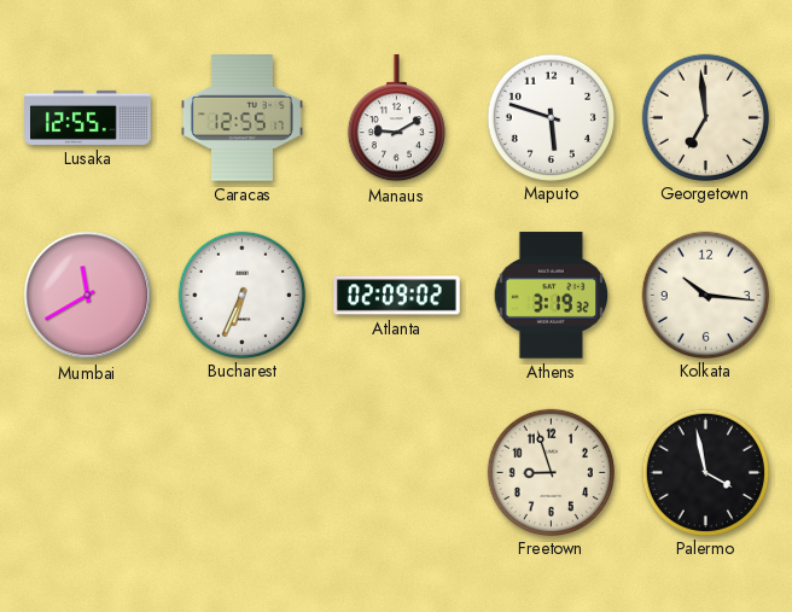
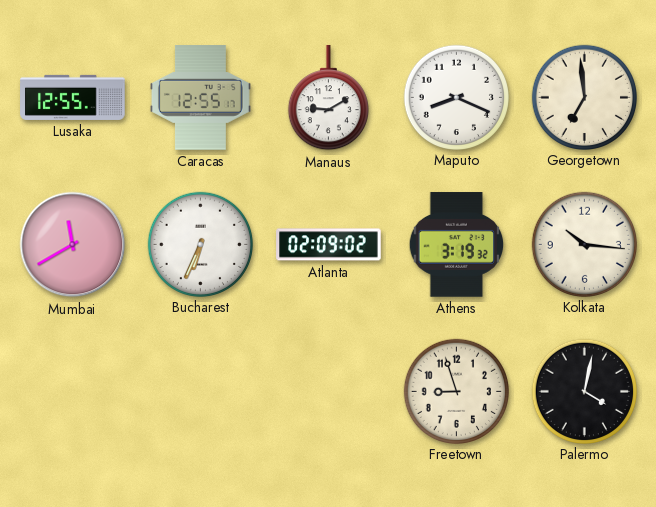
Maputo: 5:48 -> 8:19 (456, 97)
Palermo: 3:58 -> 4:02 (584, 391)
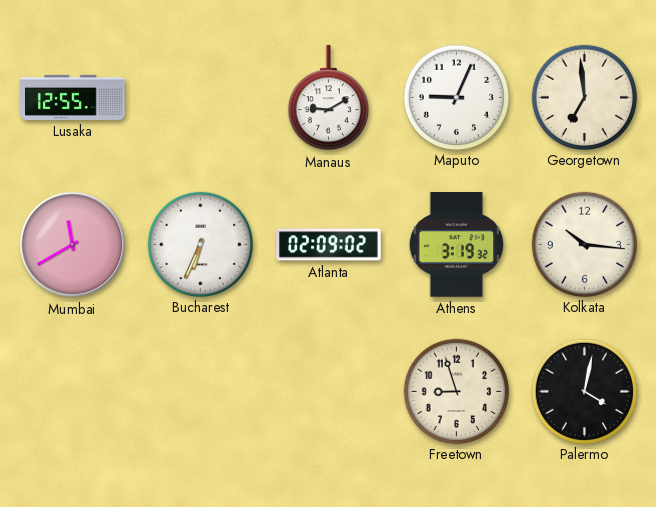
Caracas: 12:55 -> none (200, 98)
Maputo: 8:19 -> 9:04 (456, 97)
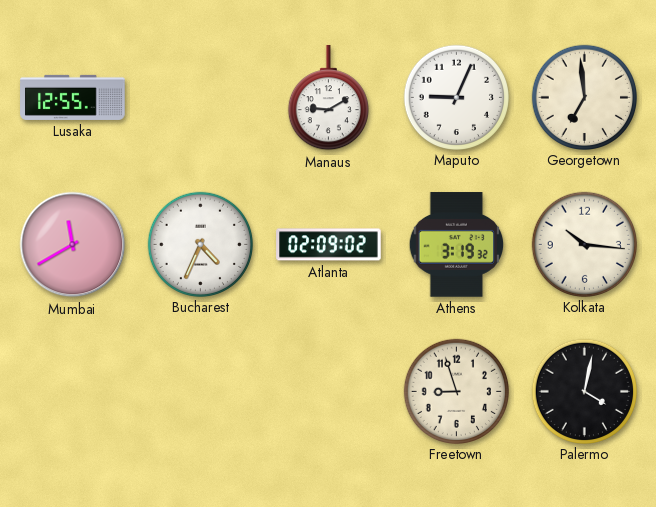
Bucharest: 6:34 -> 4:34 (200, 244)
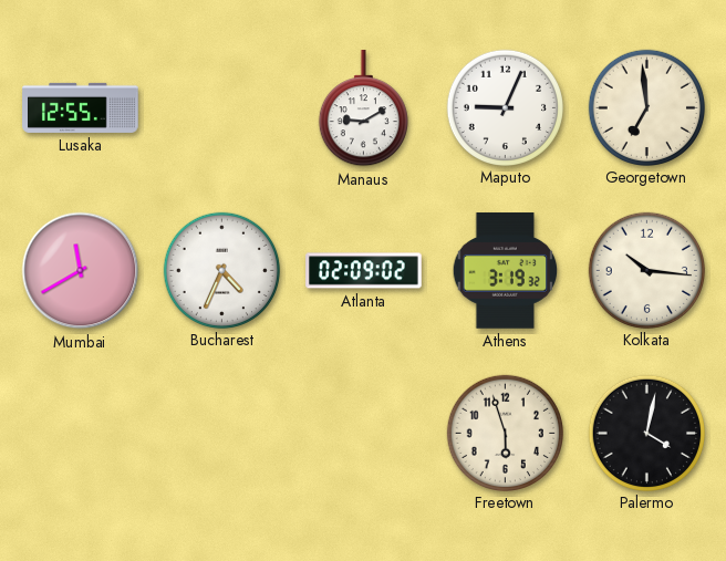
Freetown: 8:57 -> 5:57 (505, 433)
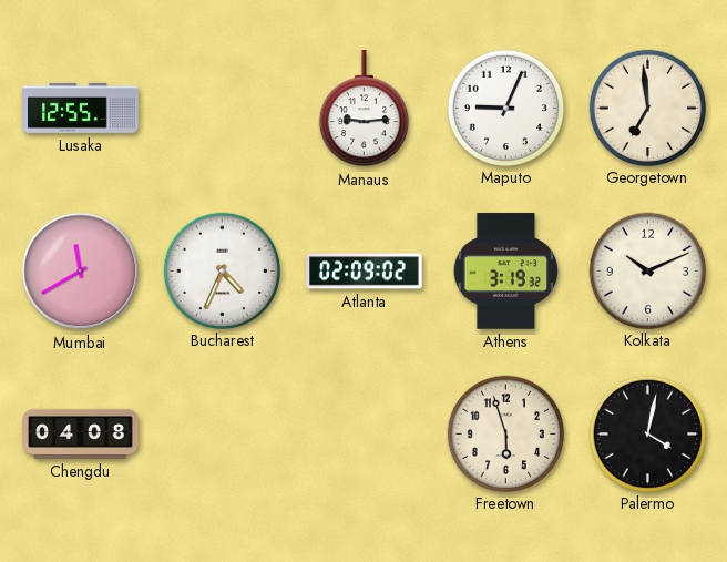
Manaus: 9:10 -> 9:14 (363, 109)
Kolkata: 10:16 -> 10:11 (647, 270)
Chengdu: none -> 04:08 (81, 433)
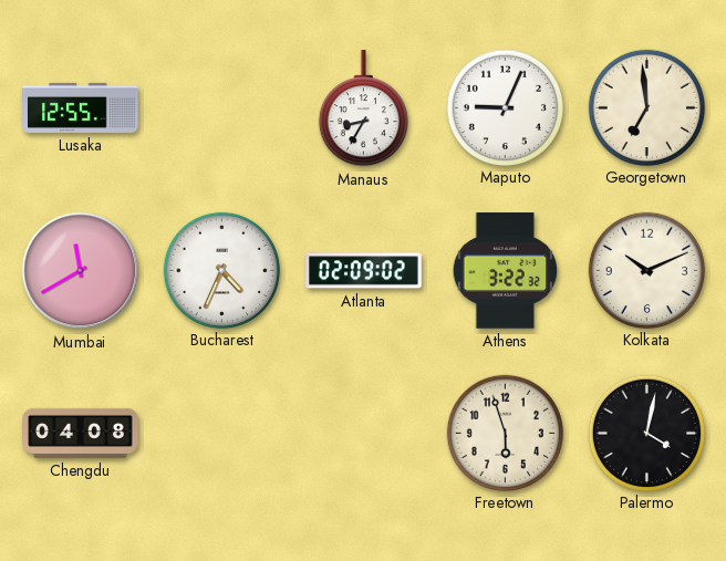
Manaus: 9:14 -> 8:35 (363, 108)
Athens: 3:19 -> 3:22 (506, 271)
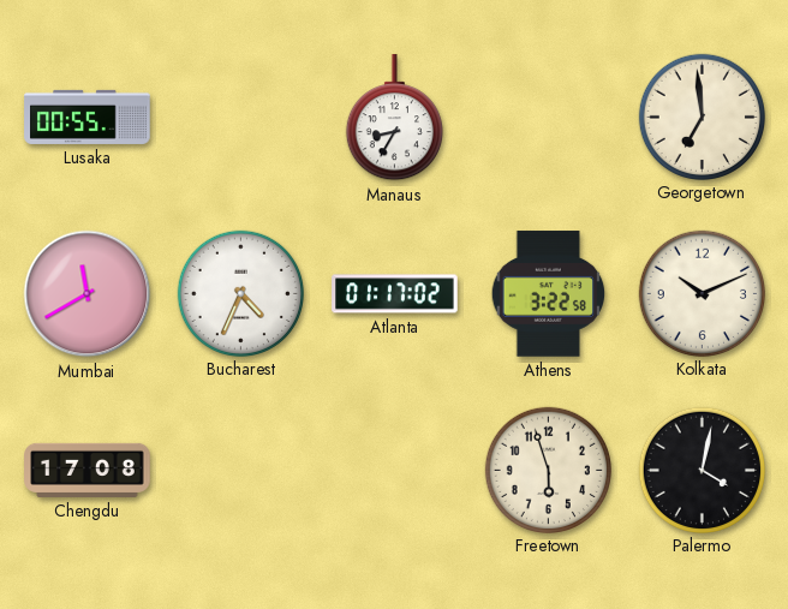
Lusaka: 12:55 -> 00:55 (88, 117)
Maputo: 9:04 -> none (505, 107)
Atlanta: 02:09 -> 01:17 (395, 294)
Athens: 3:22:32 -> 3:22:58 (549, 294)
Chengdu: 04:08 -> 17:08 (88, 470)
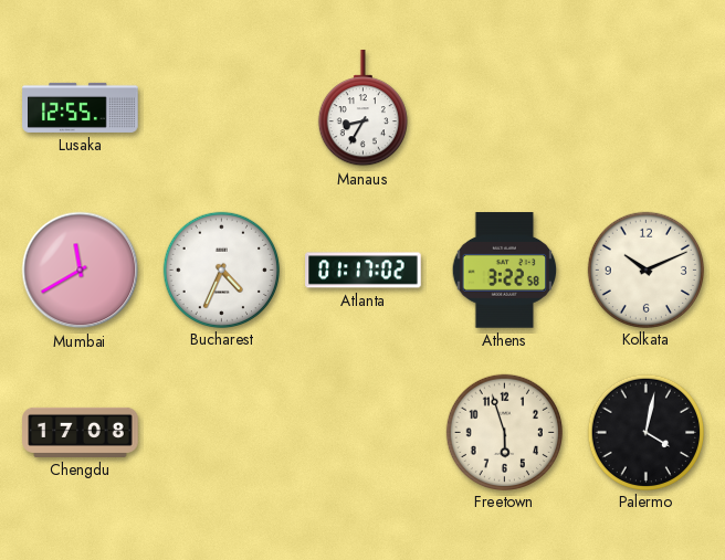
Lusaka: 00:55 -> 12:55 (81, 107)
Georgetown: 6:59 -> none (702, 117)
